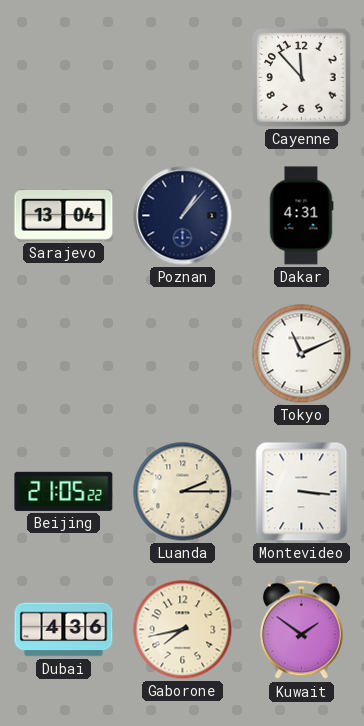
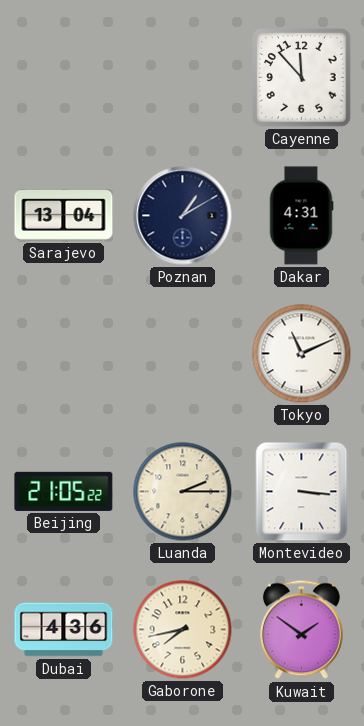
Poznan: 1:07 -> 1:10 (183, 216)
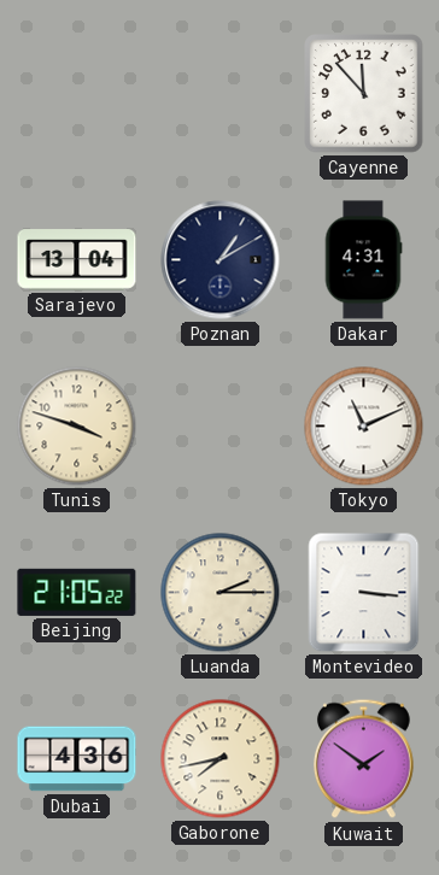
Tunis: none -> 3:48 (77, 427)
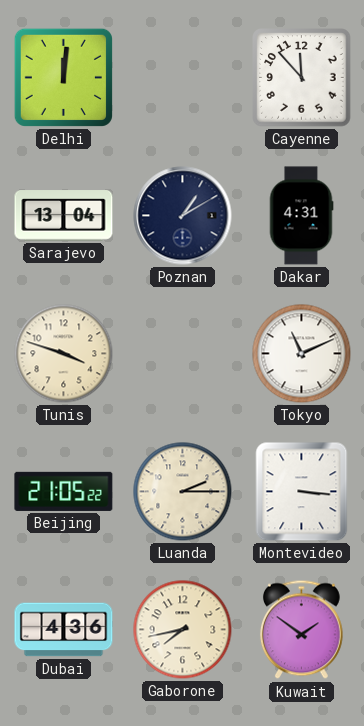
Delhi: none -> 12:01 (63, 77)
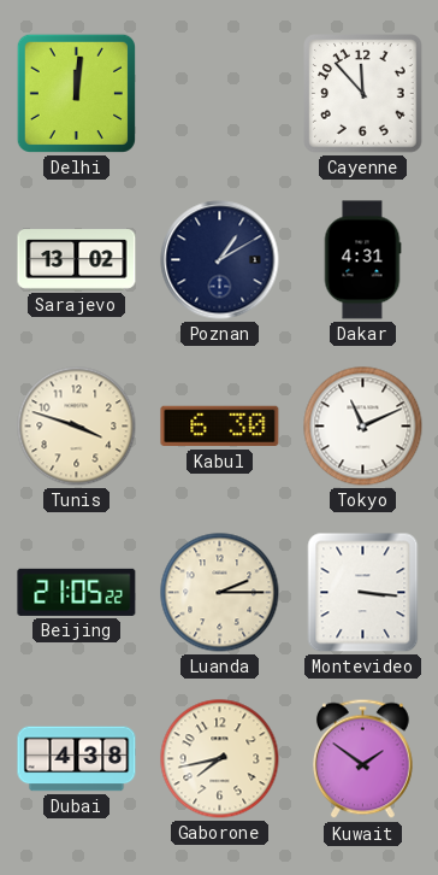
Sarajevo: 13:04 -> 13:02 (77, 260)
Kabul: none -> 6:30 (220, 427)
Dubai: 4:36 -> 4:38 (77, 759)
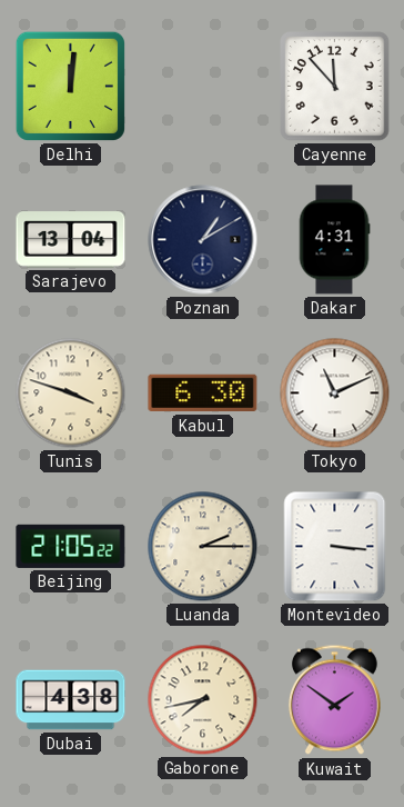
Sarajevo: 13:02 -> 13:04 (71, 240)
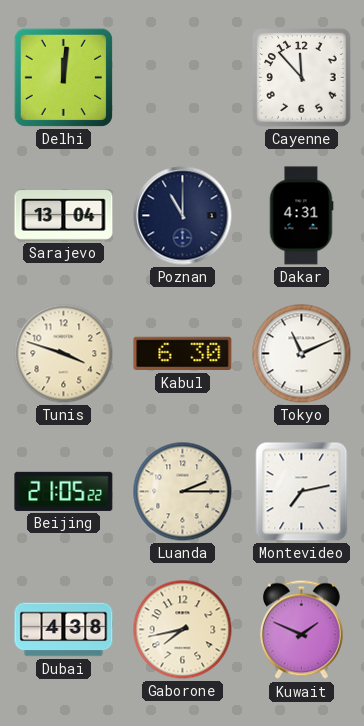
Poznan: 1:10 -> 11:00 (183, 216)
Montevideo: 3:16 -> 7:13 (302, 492)
Kuwait: 1:51 -> 1:49 (301, 630)
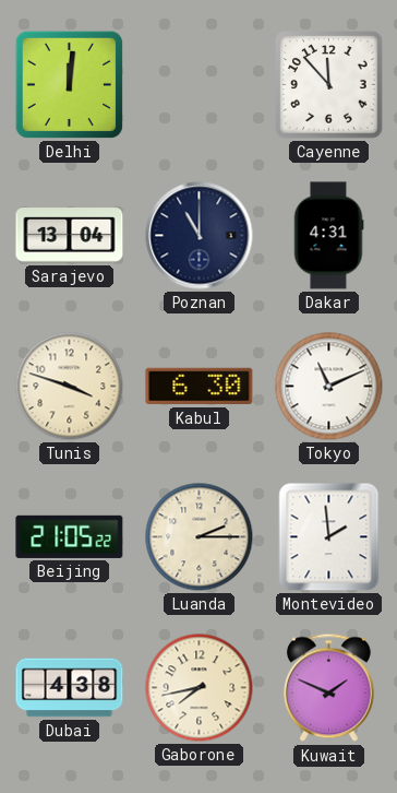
Montevideo: 7:13 -> 1:59 (329, 537)
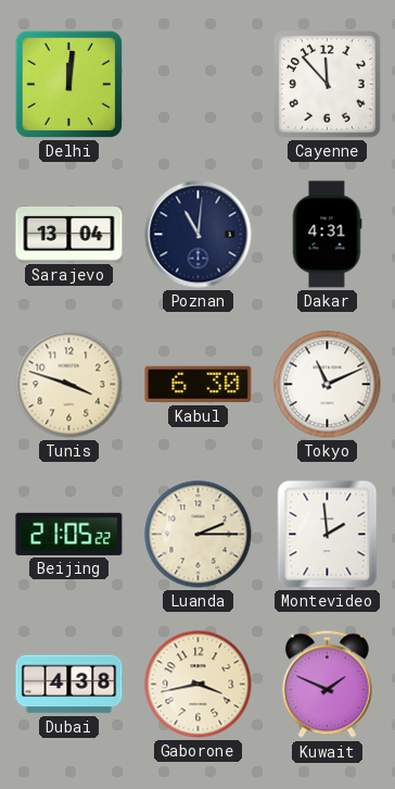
Poznan: 11:00 -> 11:01 (199, 235)
Gaborone: 7:43 -> 3:43 (199, 685)
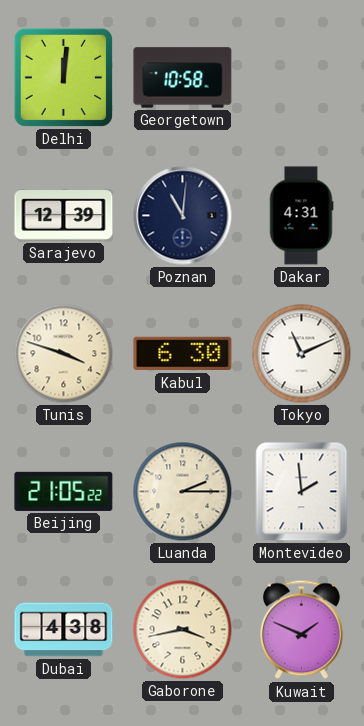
Georgetown: none -> 10:58 (183, 78)
Cayenne: 11:53 -> none (328, 85)
Sarajevo: 13:04 -> 12:39 (64, 216)
